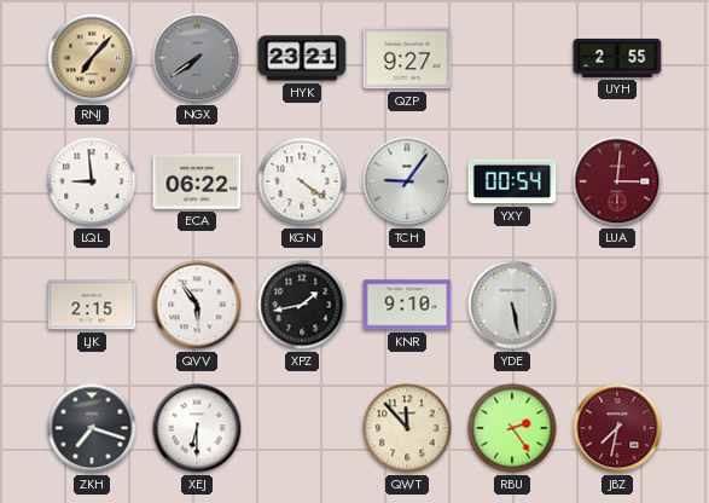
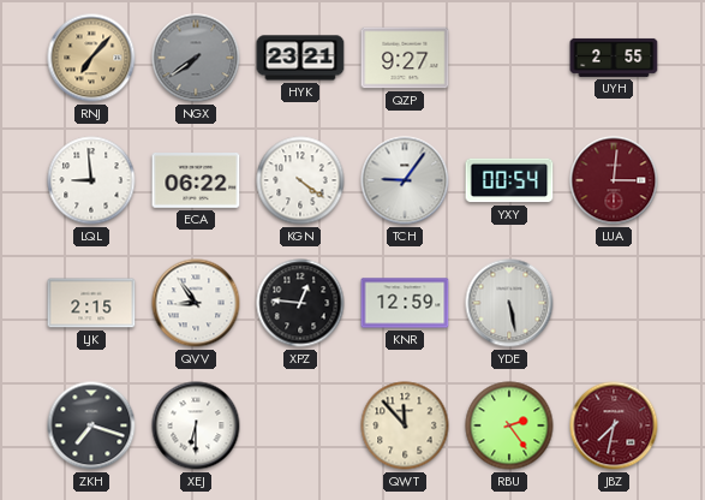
QVV: 5:54 -> 8:54 (196, 303)
XPZ: 1:43 -> 12:46 (300, 303)
KNR: 9:10 -> 12:59 (405, 303)
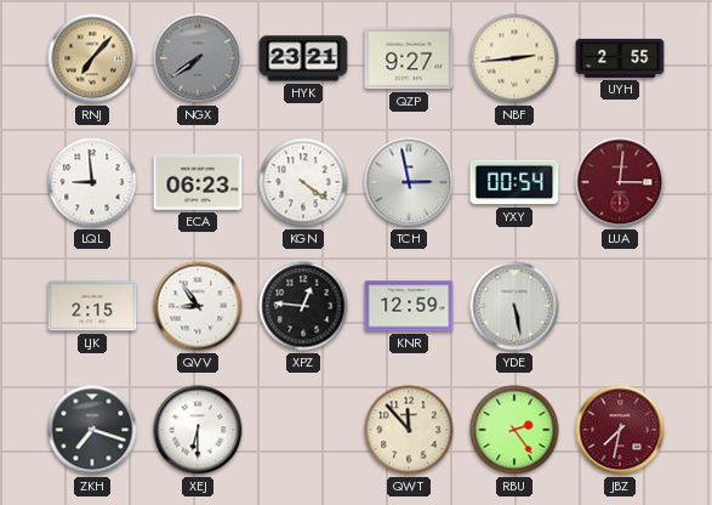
NBF: none -> 2:44 (514, 58)
ECA: 06:22 -> 06:23 (198, 182)
TCH: 9:06 -> 2:58 (409, 182)
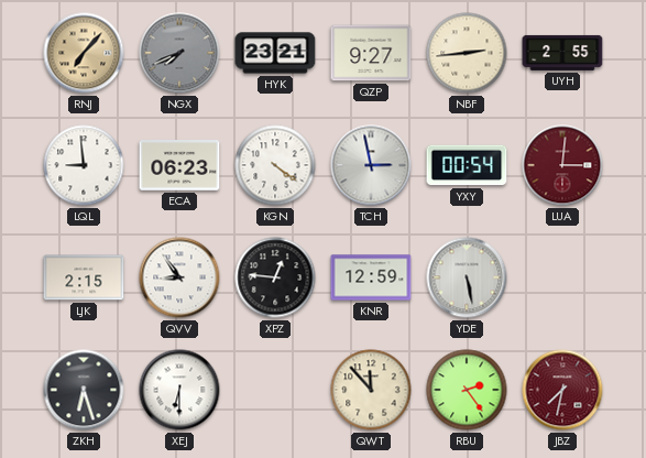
NGX: 7:39 -> 7:41 (179, 53)
ZKH: 7:18 -> 6:27 (84, 390)
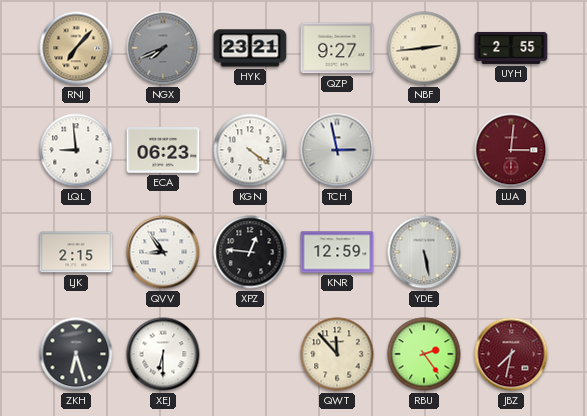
YXY: 00:54 -> none (467, 165)
